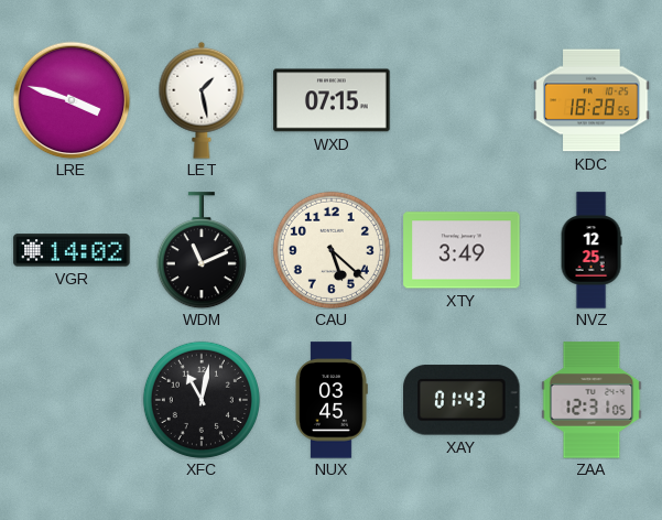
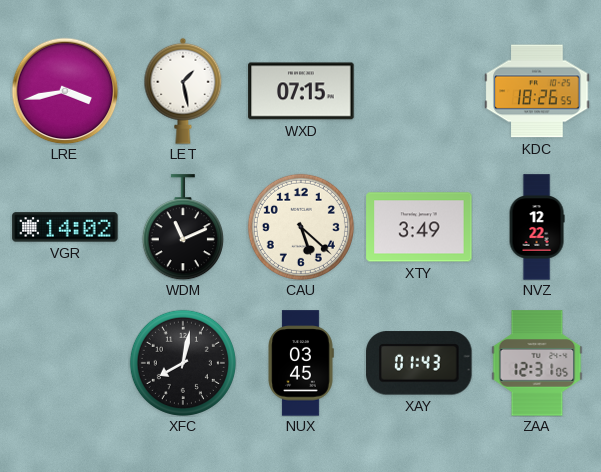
LRE: 3:48 -> 3:43 (65, 91)
KDC: 18:28 -> 18:26 (537, 91)
NVZ: 12:25 -> 12:22 (537, 227)
XFC: 11:02 -> 8:02 (183, 363)
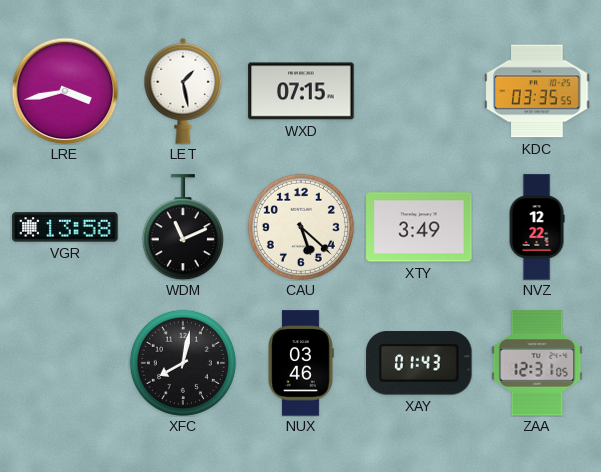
KDC: 18:26 -> 03:35 (537, 91)
VGR: 14:02 -> 13:58 (65, 227)
NUX: 03:45 -> 03:46 (301, 363)
